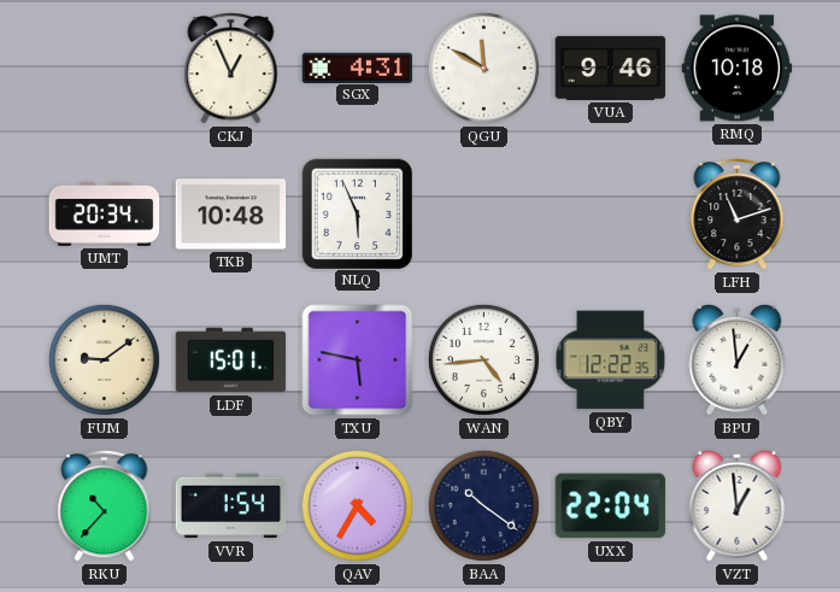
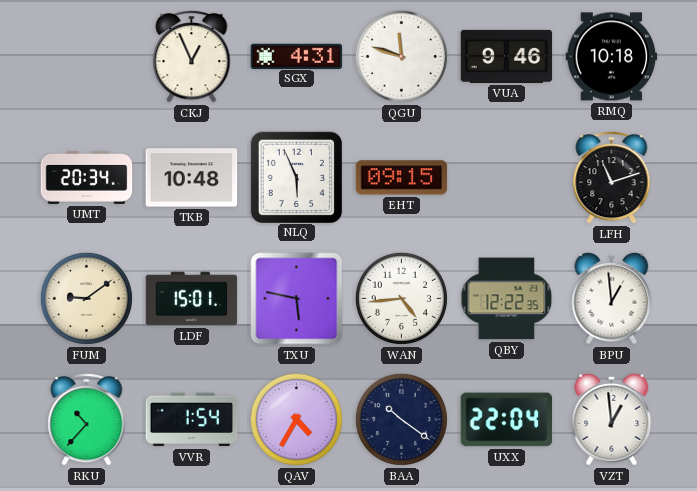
QGU: 11:50 -> 11:48 (401, 56)
EHT: none -> 09:15 (402, 178)
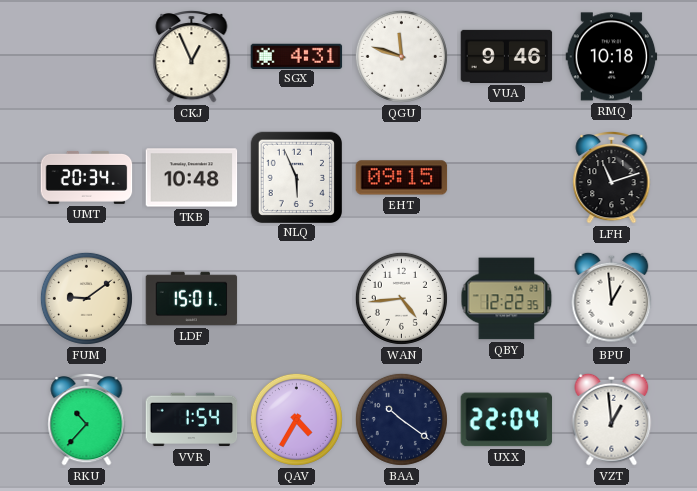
TXU: 5:47 -> none (297, 299)
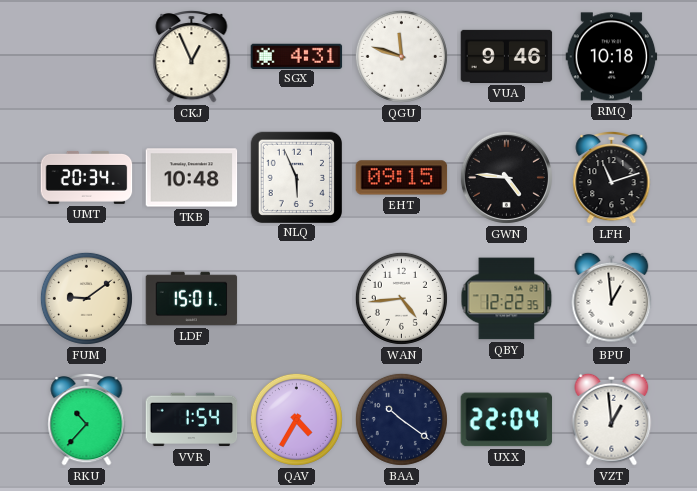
GWN: none -> 4:46 (506, 177)
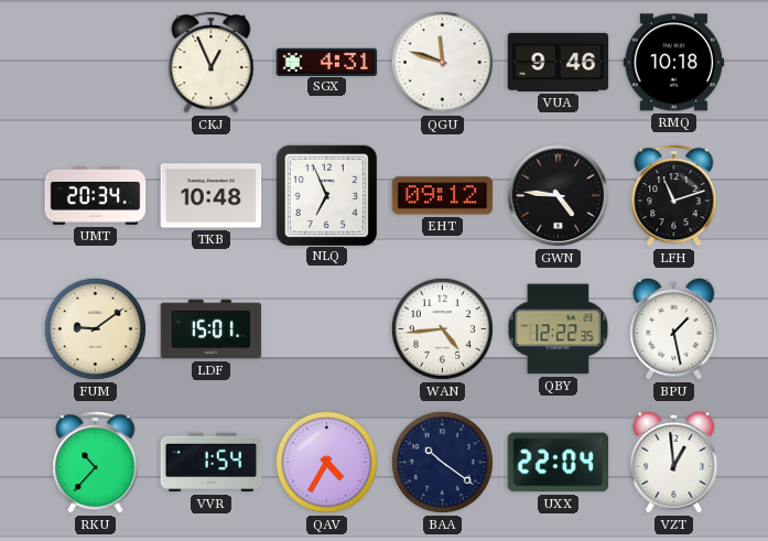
NLQ: 5:56 -> 6:56 (326, 195)
EHT: 09:15 -> 09:12 (443, 196)
BPU: 12:59 -> 1:28 (674, 328)
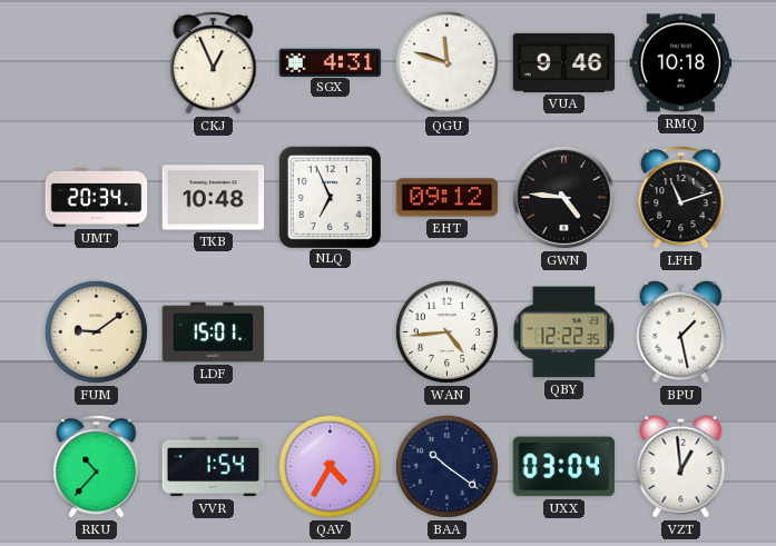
UXX: 22:04 -> 03:04 (564, 467)
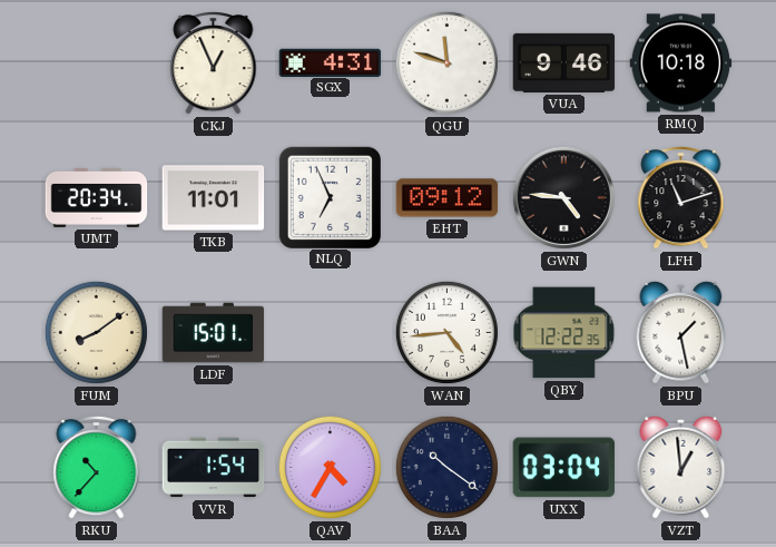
TKB: 10:48 -> 11:01 (214, 198)
FUM: 9:09 -> 8:09 (96, 332)
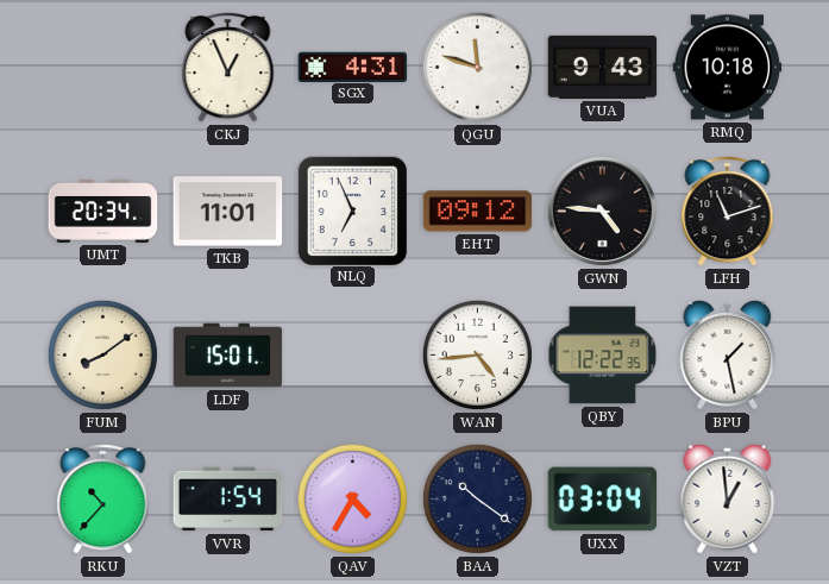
VUA: 9:46 -> 9:43 (603, 67)
